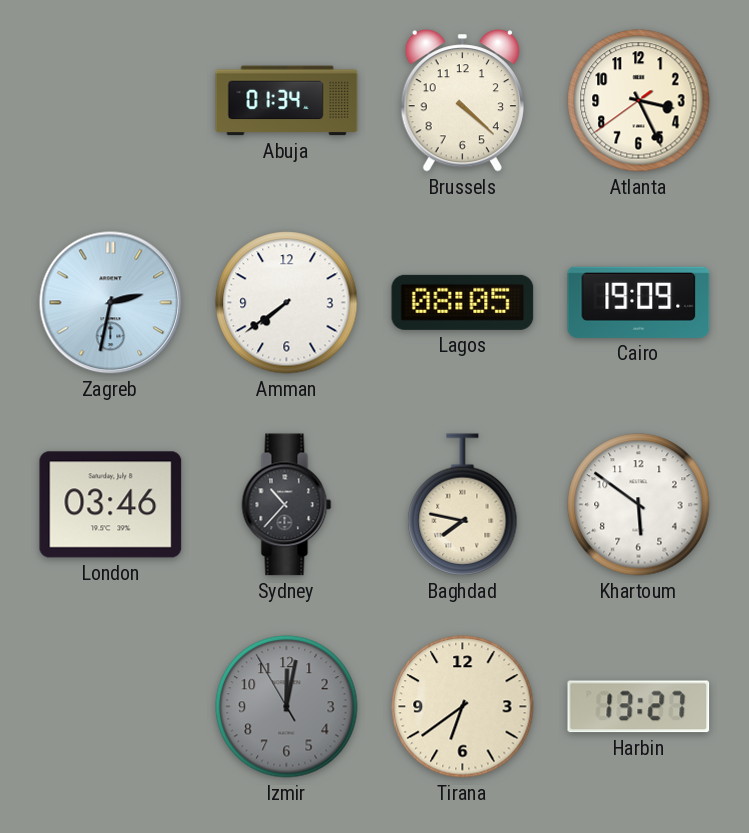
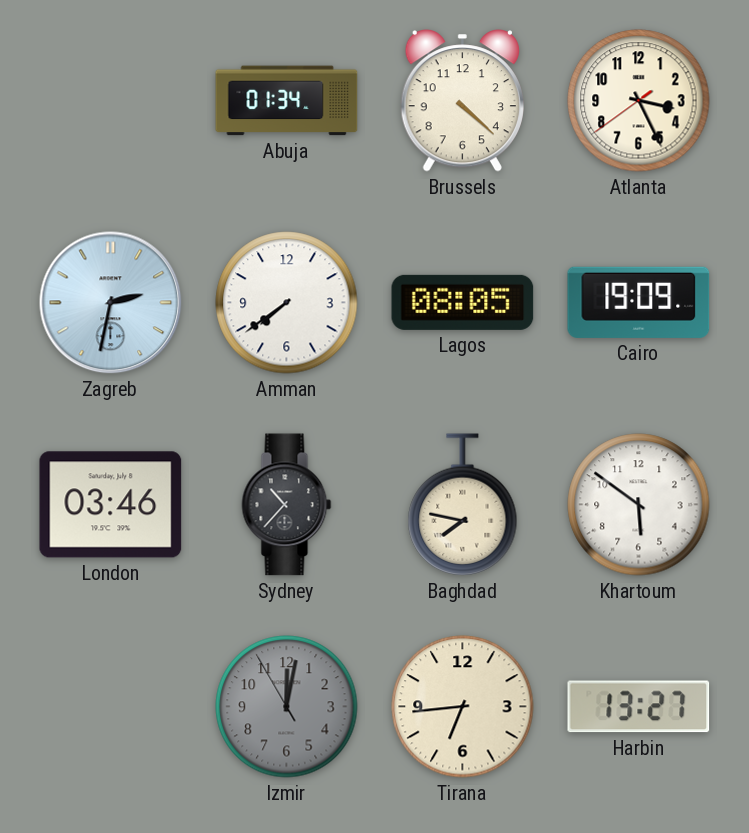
Tirana: 6:39 -> 6:44 (463, 707)
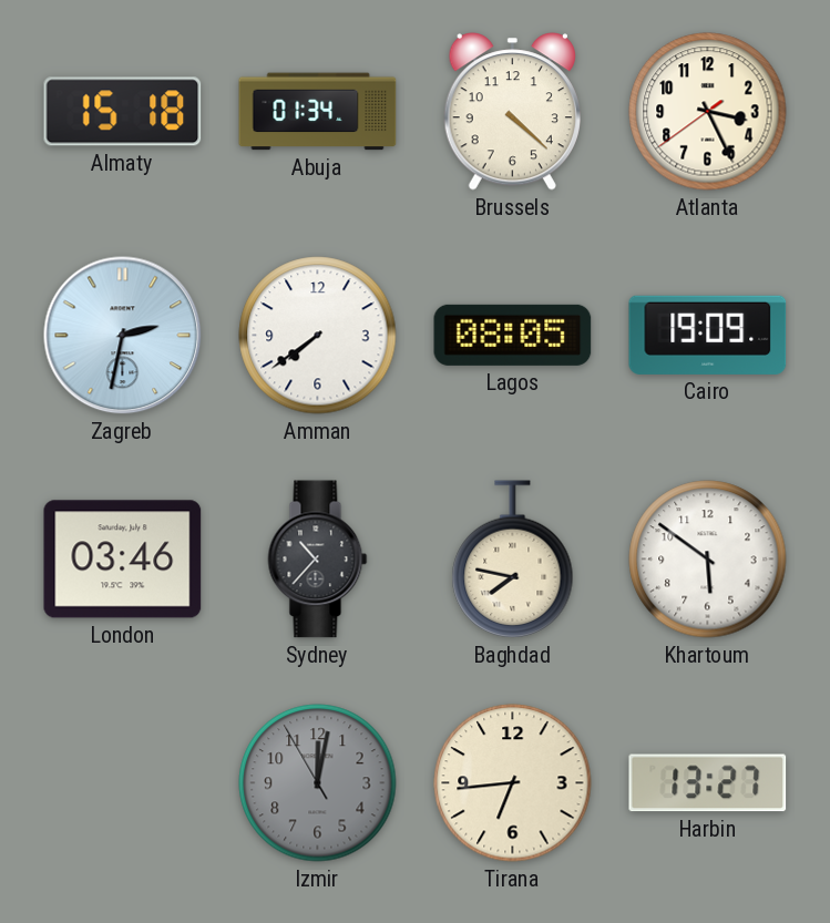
Almaty: none -> 15:18 (123, 112)
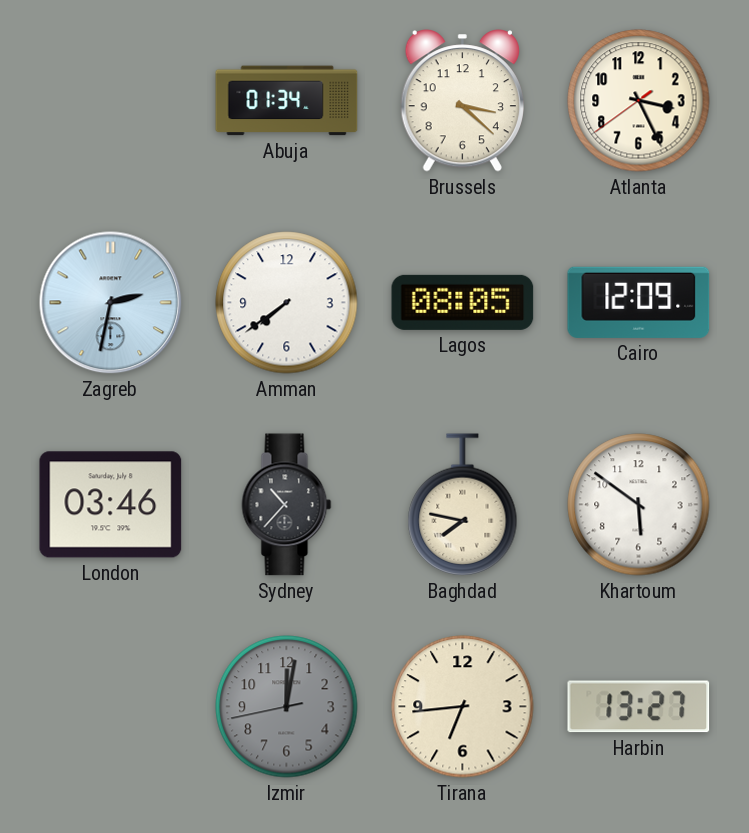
Almaty: 15:18 -> none (123, 112)
Brussels: 4:22 -> 3:22 (462, 101)
Cairo: 19:09 -> 12:09 (639, 302)
Izmir: 12:01:55 -> 12:01:43 (287, 707)
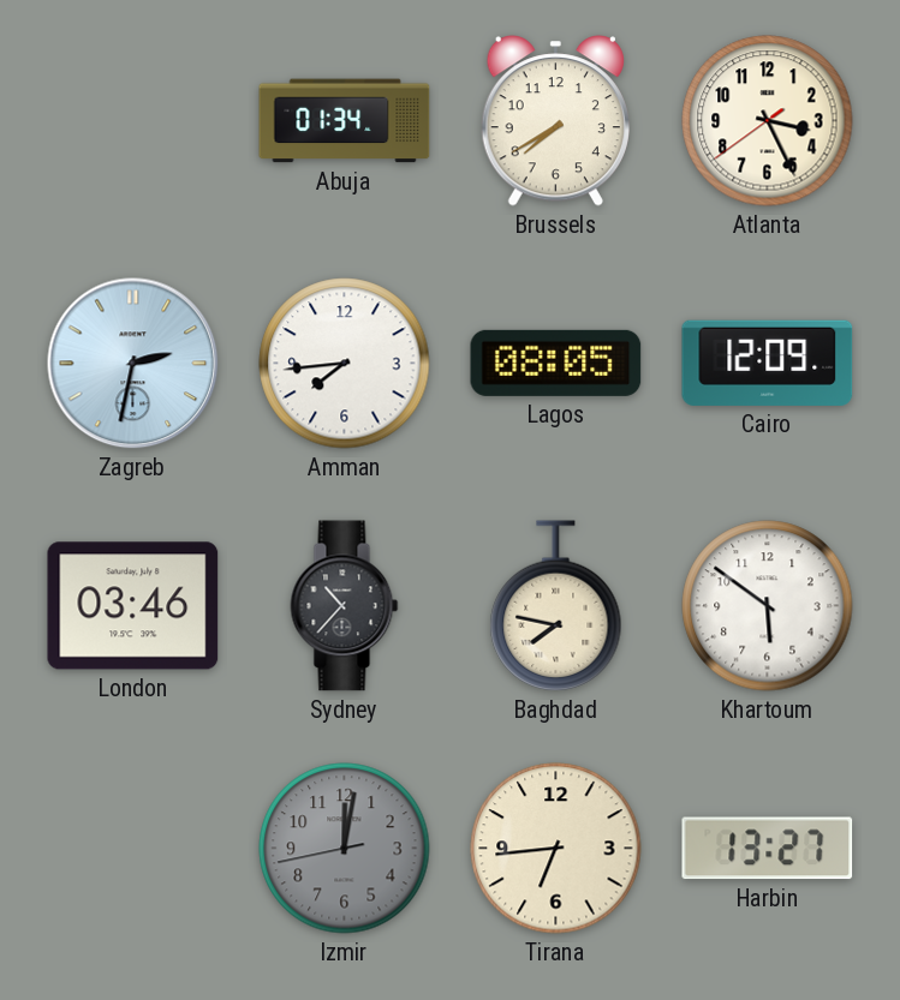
Brussels: 3:22 -> 7:40 (555, 121)
Amman: 7:39 -> 7:44 (345, 364)
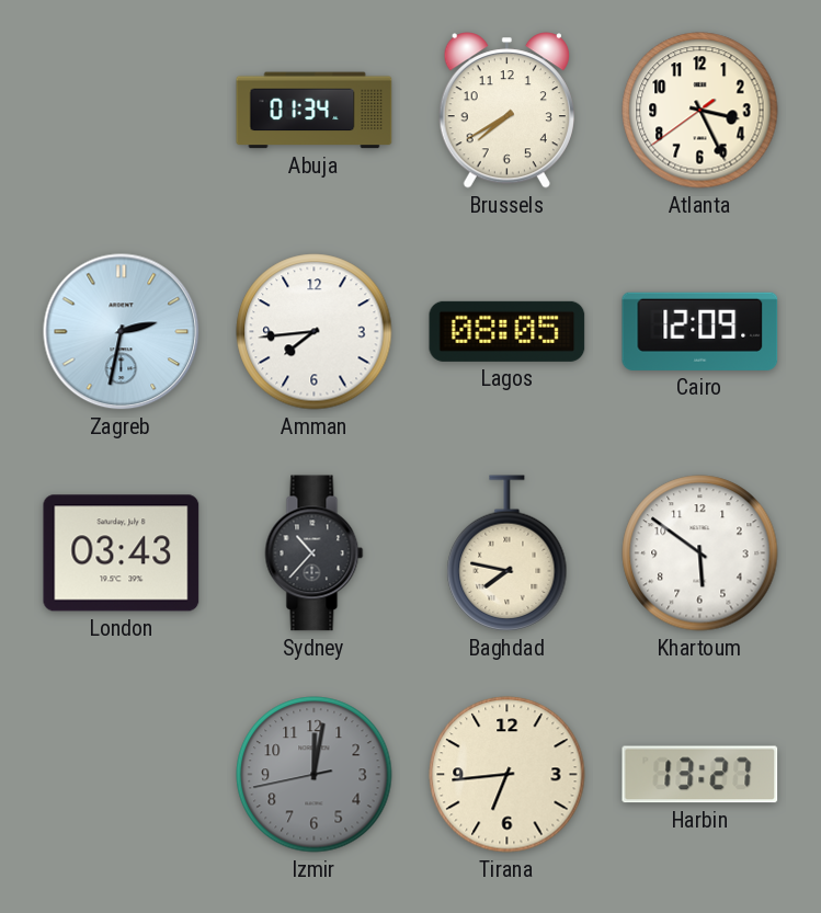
London: 03:46 -> 03:43 (122, 553)
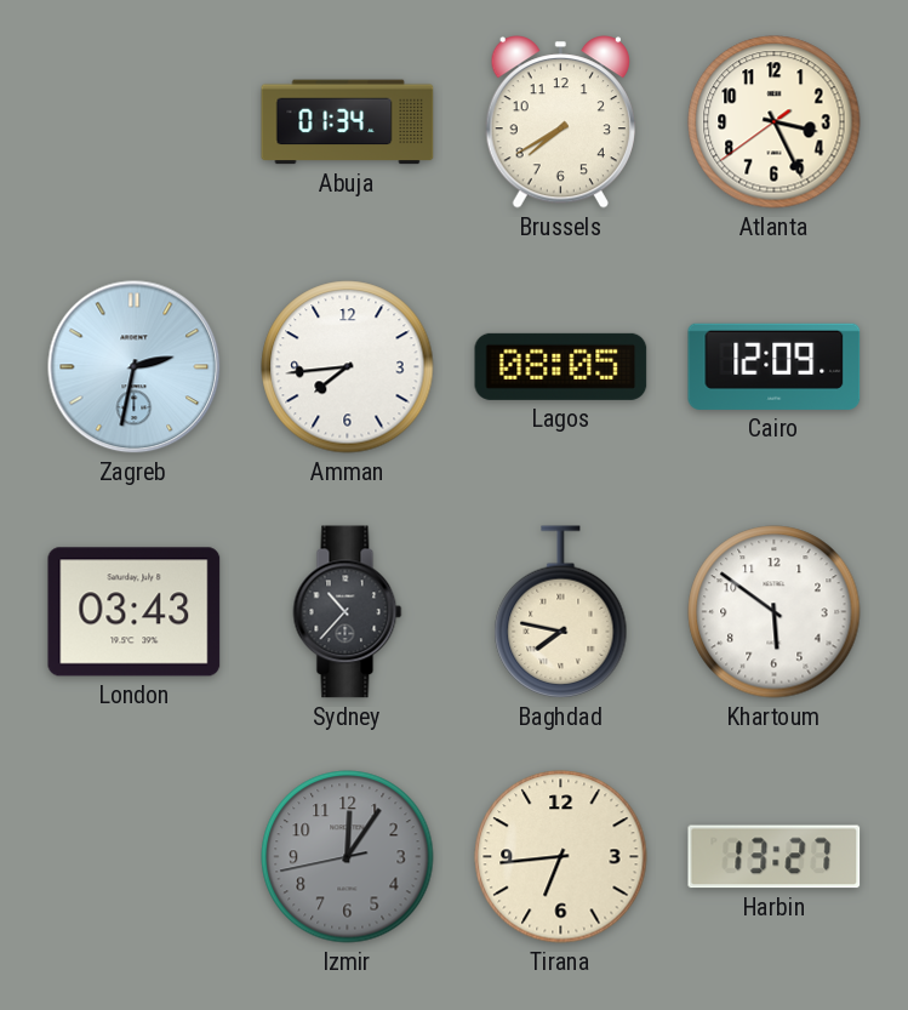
Izmir: 12:01 -> 12:05 (348, 857)
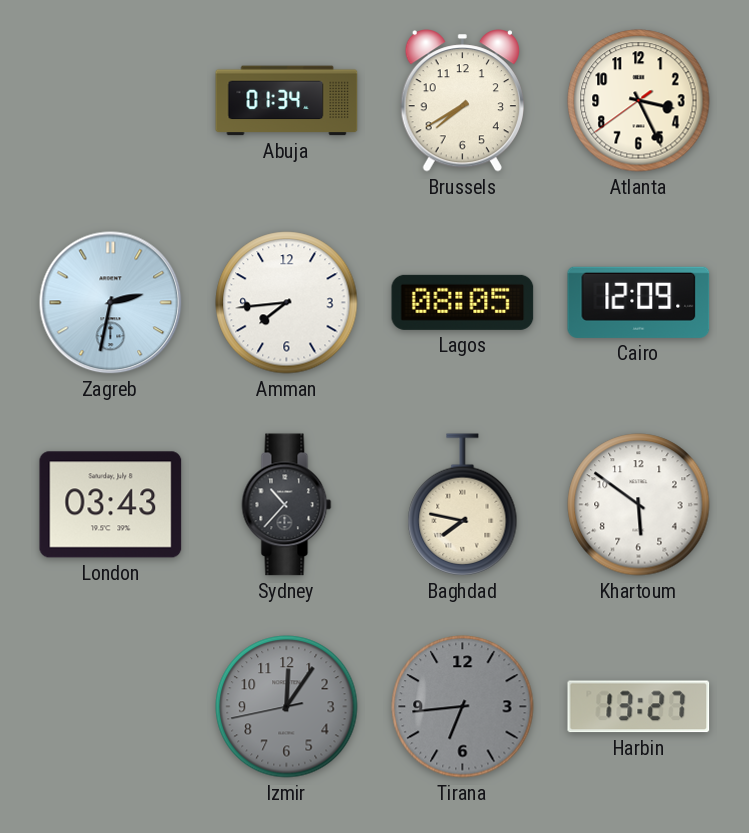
Tirana dial: cream -> grey (463, 707)
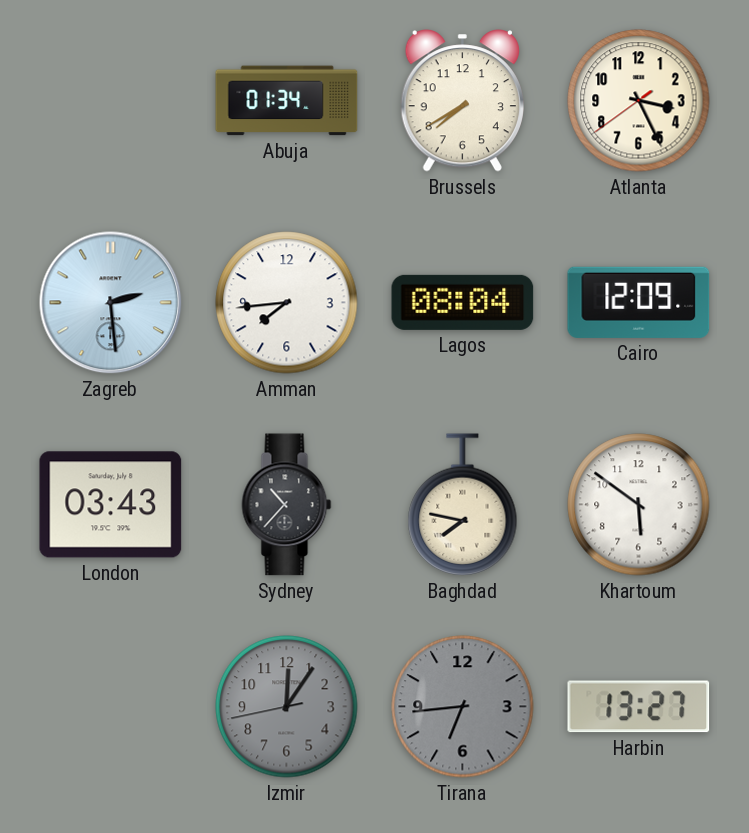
Zagreb: 2:32 -> 2:29 (111, 303)
Lagos: 08:05 -> 08:04 (463, 302)
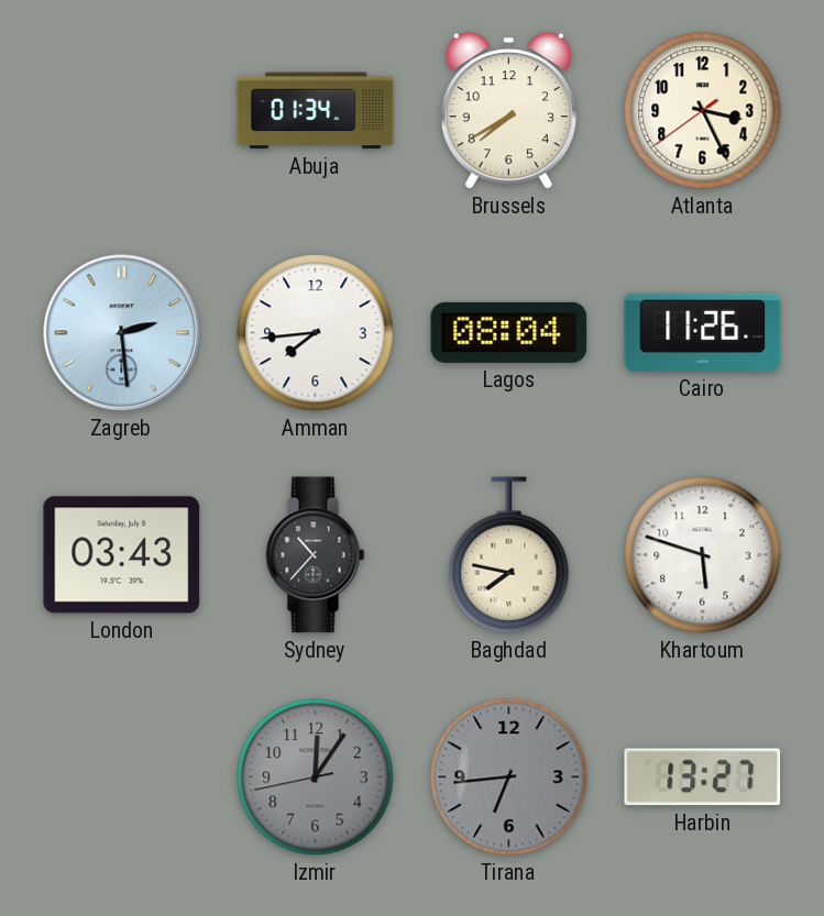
Cairo: 12:09 -> 11:26 (703, 332)
Khartoum: 5:51 -> 5:48 (703, 555)
